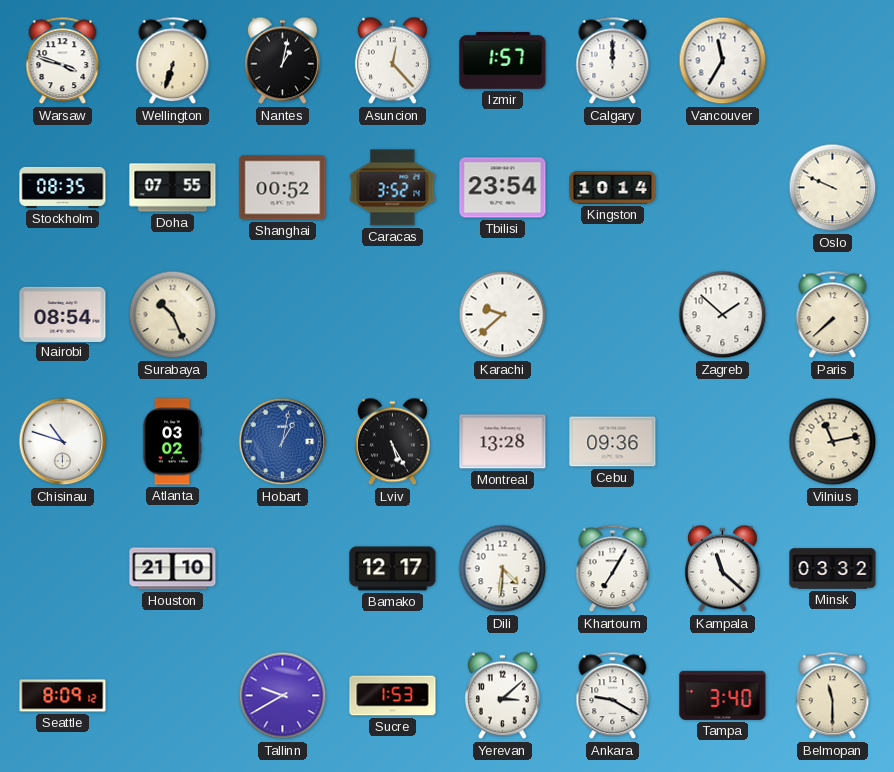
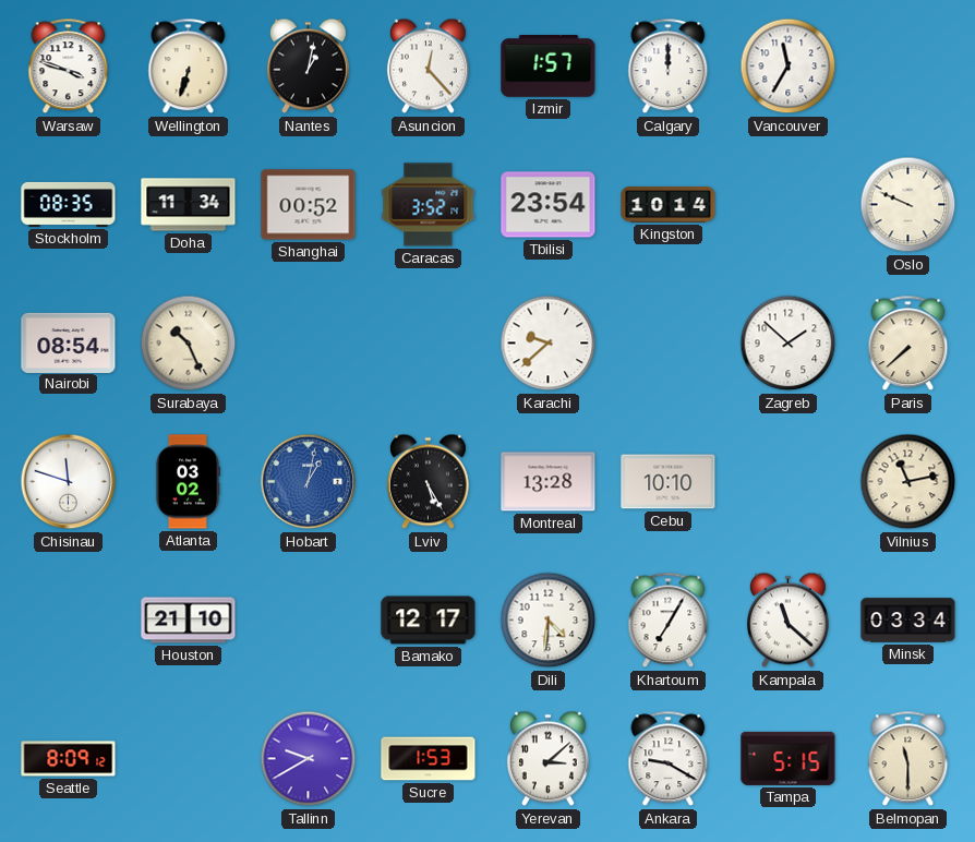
Doha: 07:55 -> 11:34 (189, 205)
Chisinau: 10:48 -> 11:48 (69, 482)
Cebu: 09:36 -> 10:10 (669, 482)
Minsk: 03:32 -> 03:34 (908, 621)
Tampa: 3:40 -> 5:15 (789, 758)
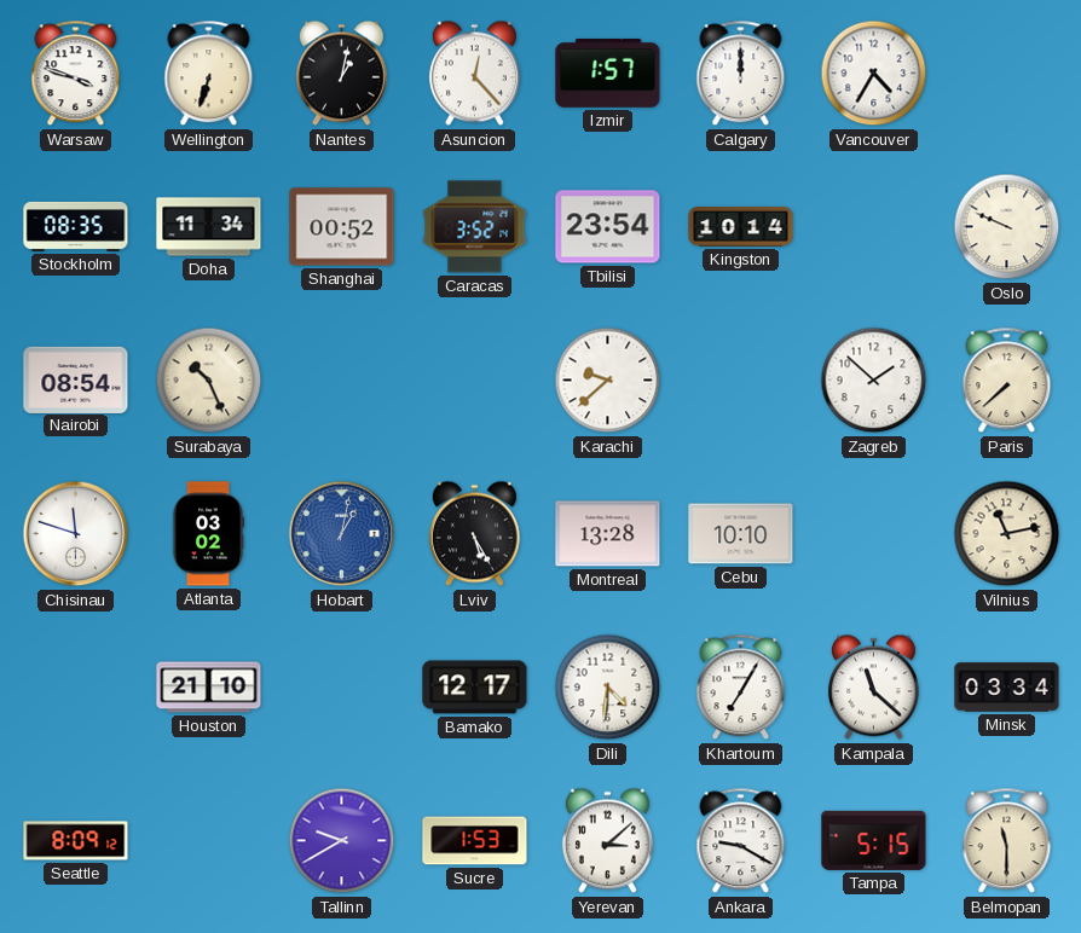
Vancouver: 11:35 -> 4:35 (874, 74)
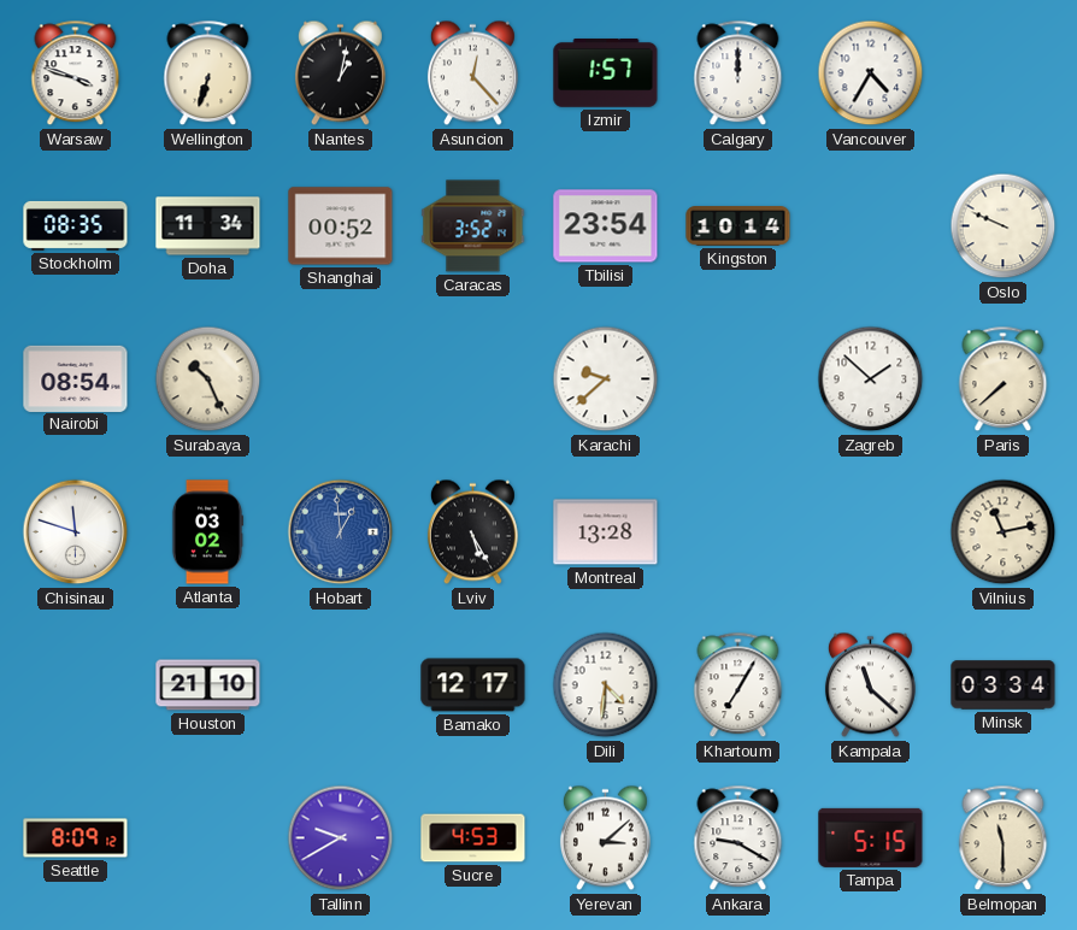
Hobart: 1:02 -> 12:59 (341, 532)
Cebu: 10:10 -> none (741, 534)
Sucre: 1:53 -> 4:53 (473, 838)
